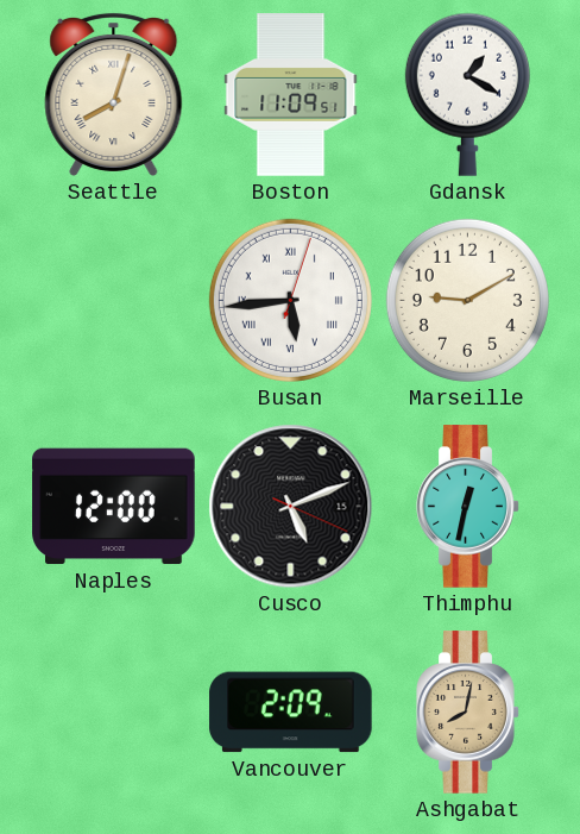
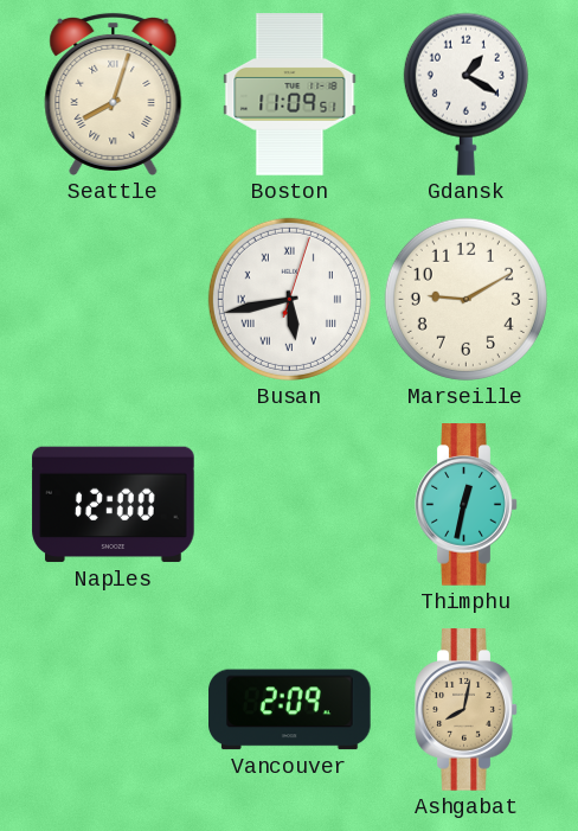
Busan: 5:44 -> 5:43 (289, 299)
Cusco: 5:11 -> none (291, 507)
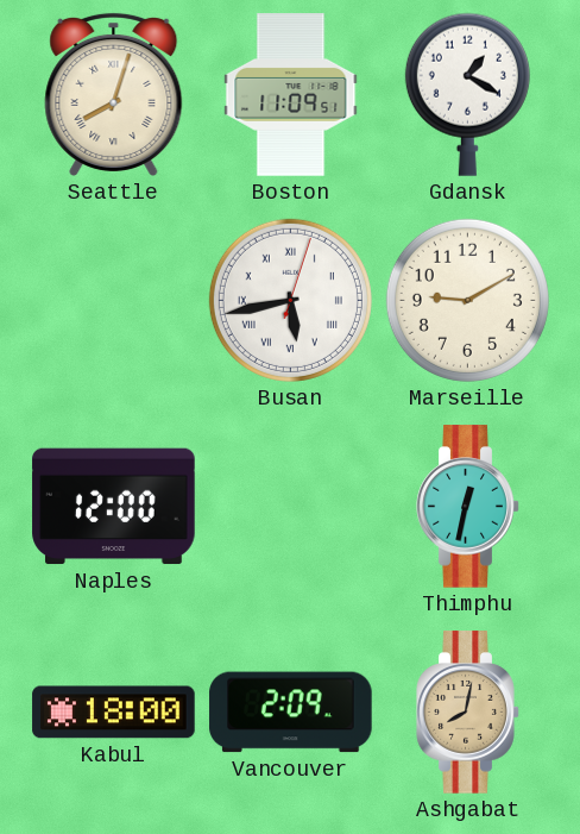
Kabul: none -> 18:00 (114, 713)
